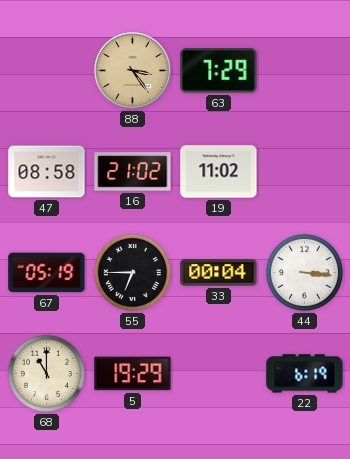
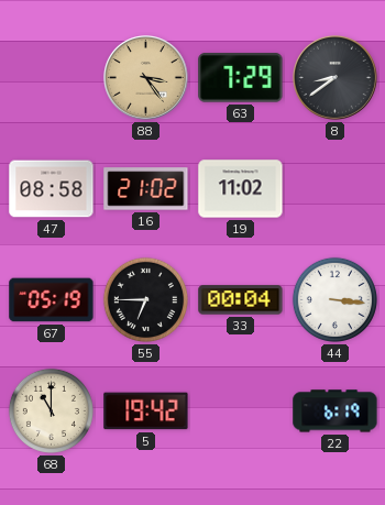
8: none -> 8:39 (335, 78)
5: 19:29 -> 19:42 (146, 411)
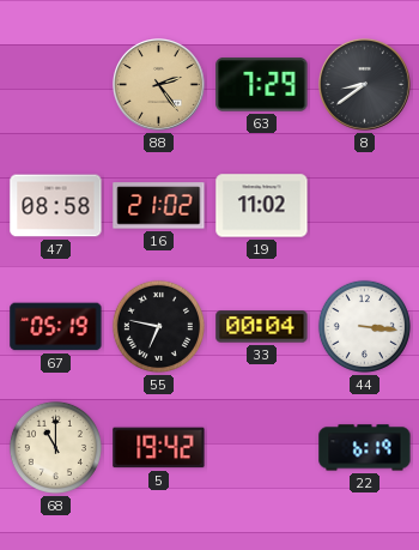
88: 3:24 -> 2:24 (159, 85)
55: 6:45 -> 6:47 (158, 326)
